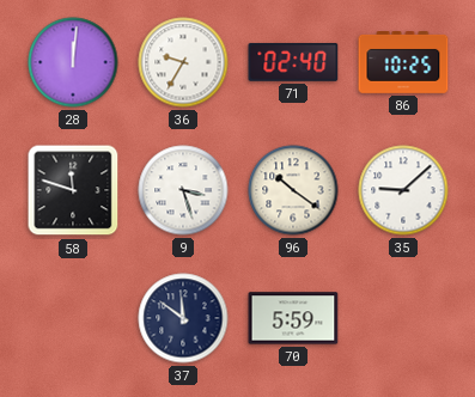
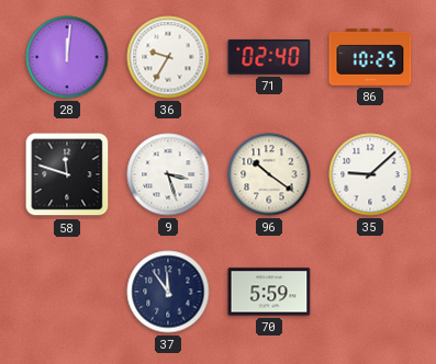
37: 11:51 -> 11:54 (168, 292)
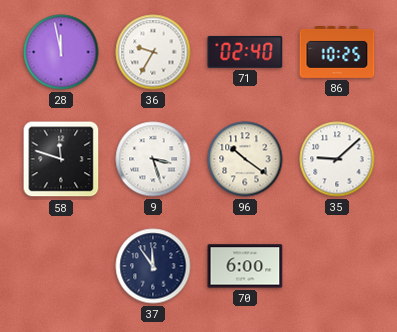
28: 12:01 -> 11:58 (61, 52)
70: 5:59 -> 6:00 (245, 266)
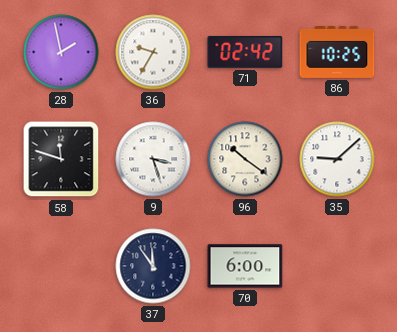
28: 11:58 -> 1:58 (61, 52)
71: 02:40 -> 02:42 (245, 52)
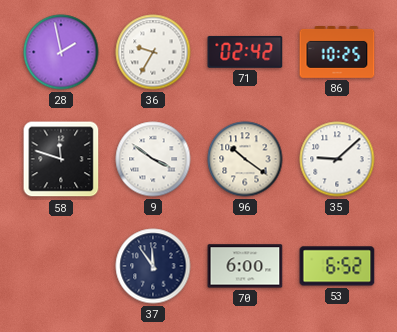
9: 3:27 -> 3:51 (153, 159)
53: none -> 6:52 (337, 266)
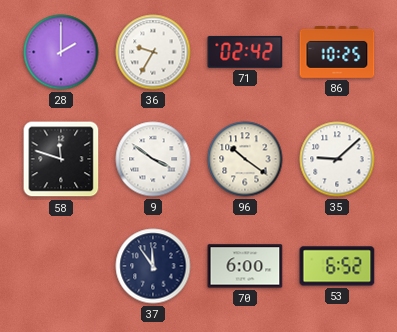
28: 1:58 -> 2:00 (61, 52)
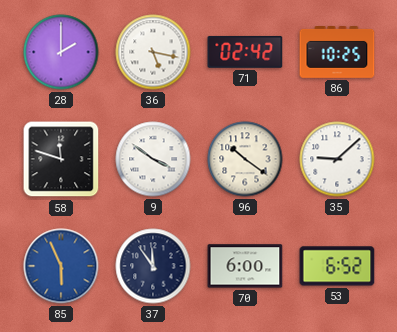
36: 9:35 -> 5:17 (153, 52)
85: none -> 5:56 (61, 266)
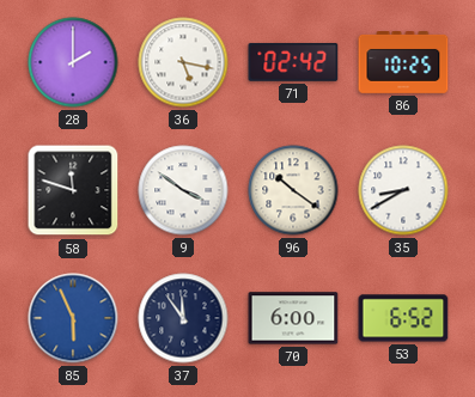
35: 9:08 -> 8:40 (403, 190)
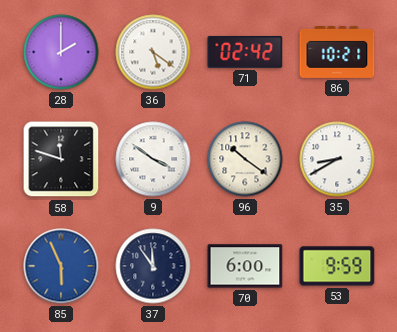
36: 5:17 -> 5:21 (153, 52)
86: 10:25 -> 10:21 (337, 53)
53: 6:52 -> 9:59 (337, 266)
